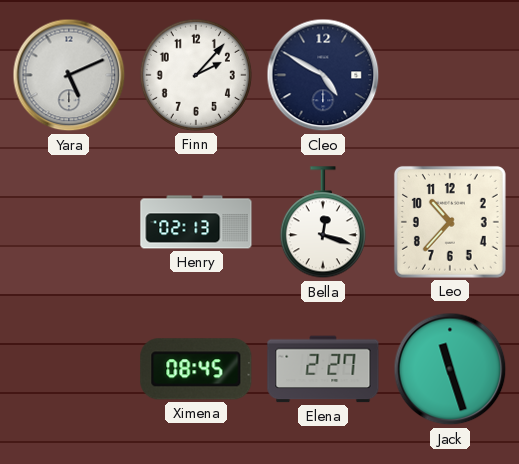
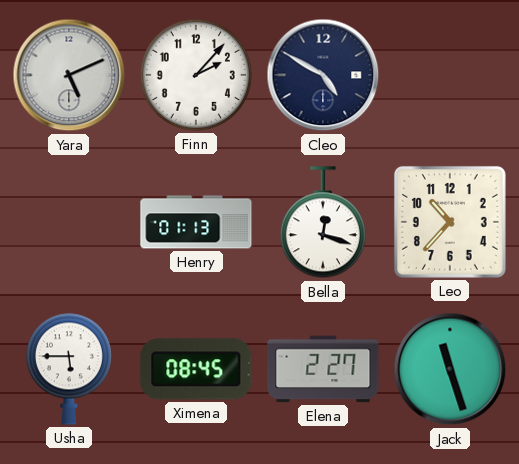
Henry: 02:13 -> 01:13 (196, 222)
Usha: none -> 5:45 (69, 369)
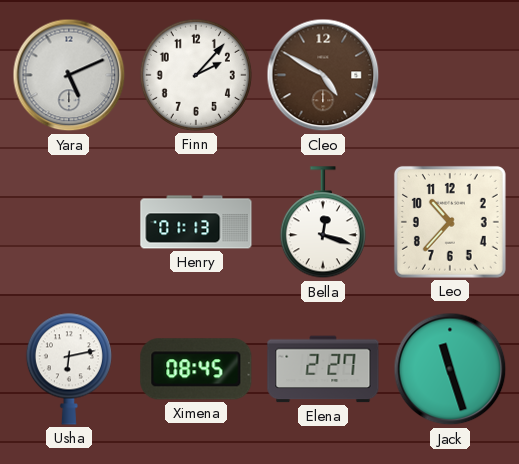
Cleo dial: navy -> brown (323, 75)
Usha: 5:45 -> 6:13 (69, 369)
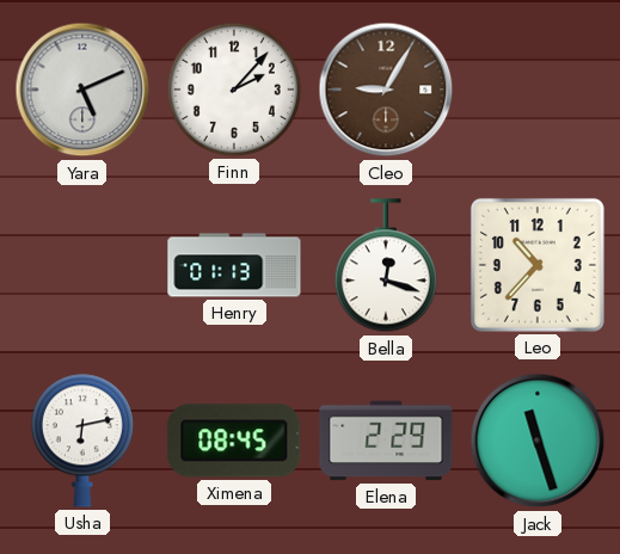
Cleo: 4:50 -> 9:05 (386, 90)
Elena: 2:27 -> 2:29 (386, 441)
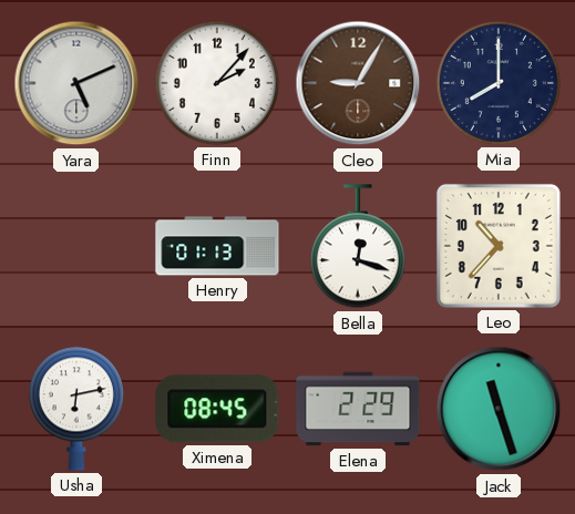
Mia: none -> 8:00 (499, 83)
